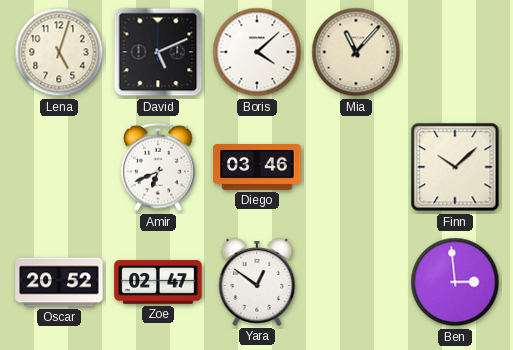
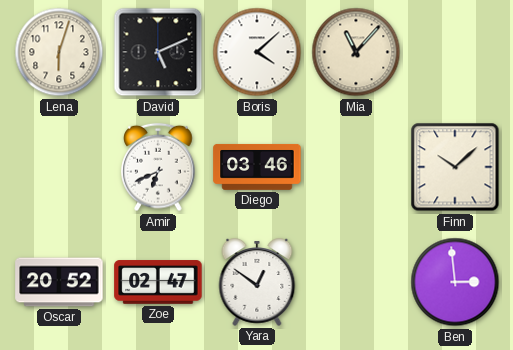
Lena: 5:03 -> 6:03 (59, 52)
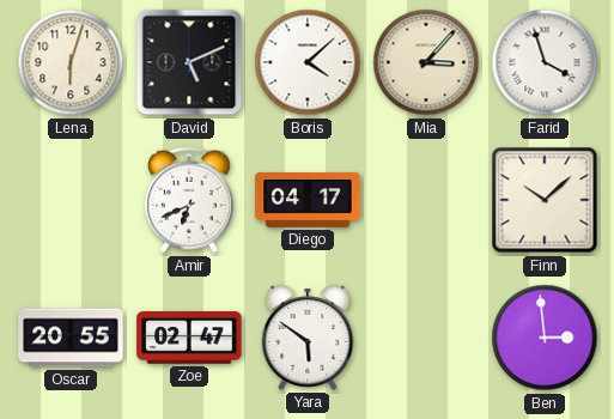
Mia: 11:07 -> 3:07 (426, 62)
Farid: none -> 3:57 (545, 62)
Diego: 03:46 -> 04:17 (308, 200)
Oscar: 20:52 -> 20:55 (71, 338)
Yara: 12:51 -> 5:51 (308, 338)
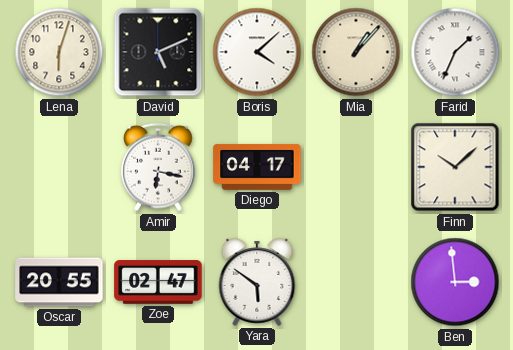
Mia: 3:07 -> 1:07 (356, 52)
Farid: 3:57 -> 1:34 (455, 52)
Amir: 6:41 -> 6:17 (158, 167)
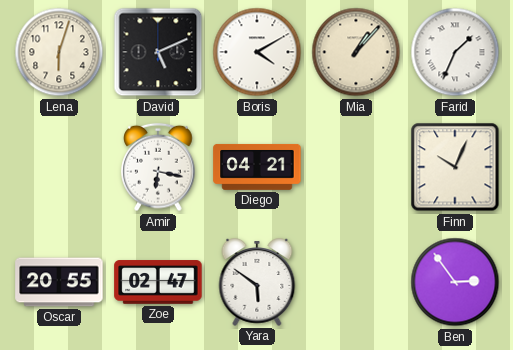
Boris: 4:08 -> 4:10 (257, 52)
Diego: 04:17 -> 04:21 (257, 167)
Finn: 10:08 -> 10:04 (455, 167)
Ben: 2:59 -> 2:54 (455, 282)
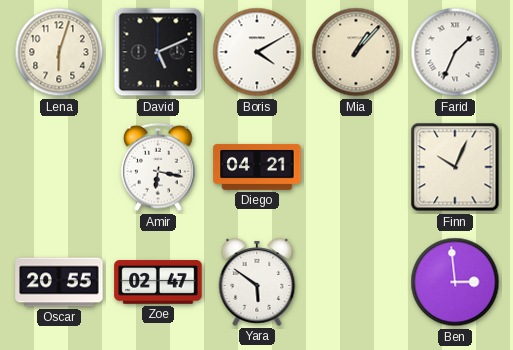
Ben: 2:54 -> 2:59 (455, 282)
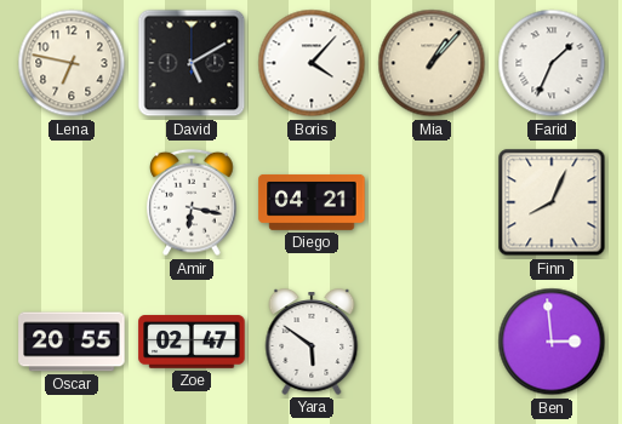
Lena: 6:03 -> 6:47 (72, 63)
David: 5:11 -> 5:10 (192, 63)
Boris: 4:10 -> 4:07 (312, 63)
Finn: 10:04 -> 8:04 (552, 202)
